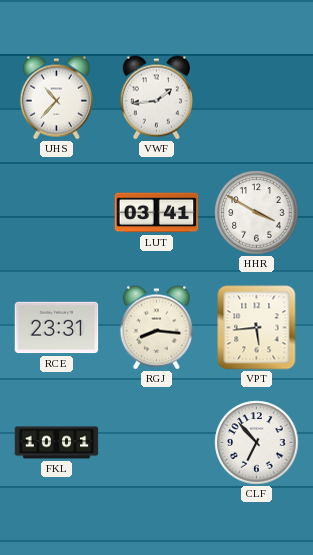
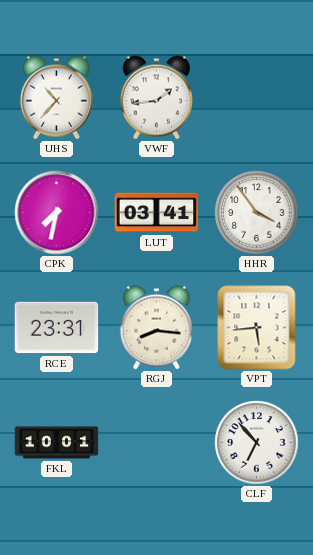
CPK: none -> 7:32 (57, 213)
HHR: 3:50 -> 3:54 (257, 213)
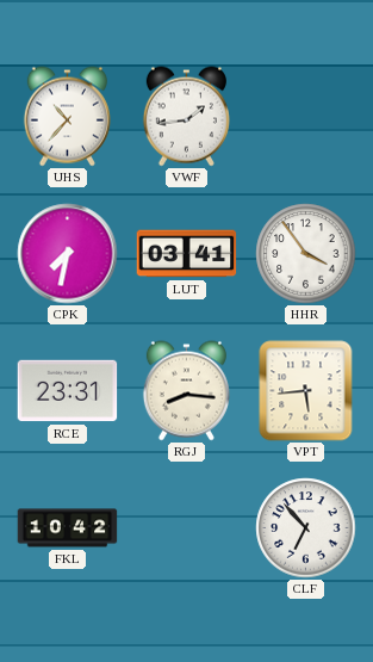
FKL: 10:01 -> 10:42 (68, 528)
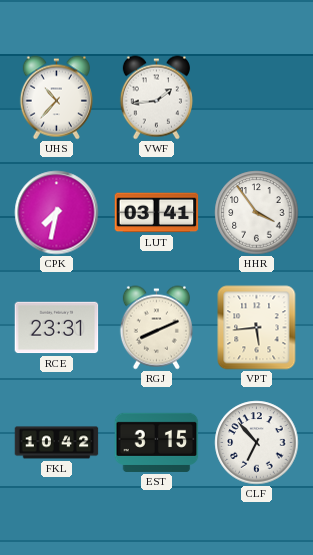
RGJ: 8:16 -> 8:11 (156, 328)
EST: none -> 3:15 (157, 442)
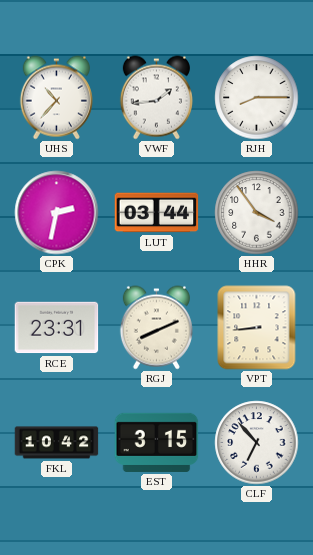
RJH: none -> 8:15 (257, 98)
CPK: 7:32 -> 2:32 (57, 213)
LUT: 03:41 -> 03:44 (157, 213)
VPT: 5:44 -> 8:44 (257, 328)
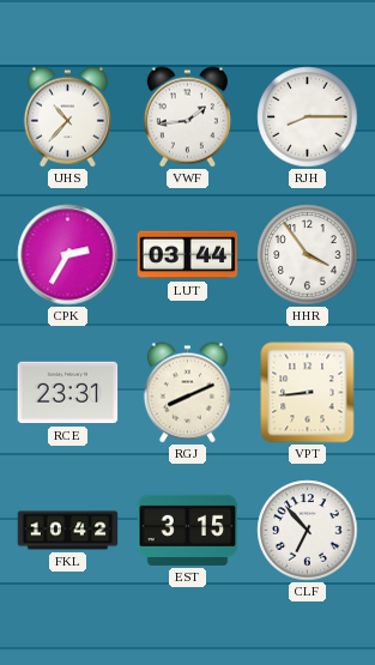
CPK: 2:32 -> 2:35 (68, 255)
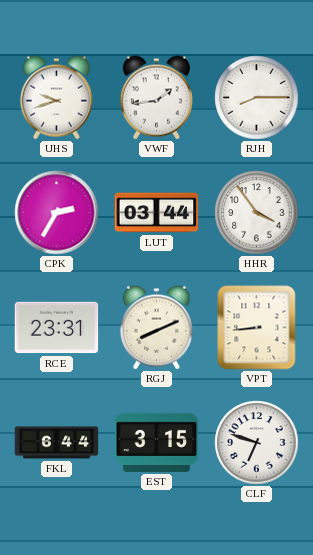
UHS: 10:37 -> 9:42 (56, 98)
FKL: 10:42 -> 6:44 (57, 443)
CLF: 6:53 -> 6:48 (257, 443)
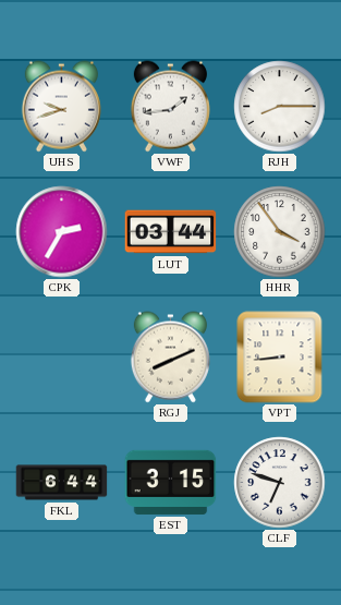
RCE: 23:31 -> none (57, 328)
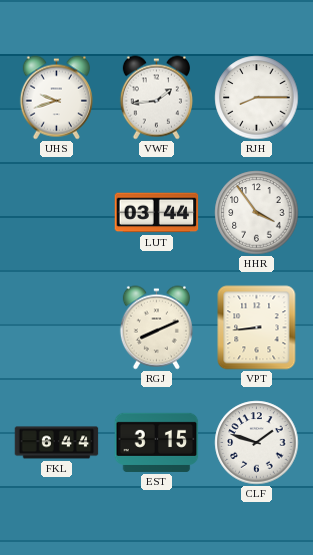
CPK: 2:35 -> none (62, 232)
CLF: 6:48 -> 1:48 (257, 443)
